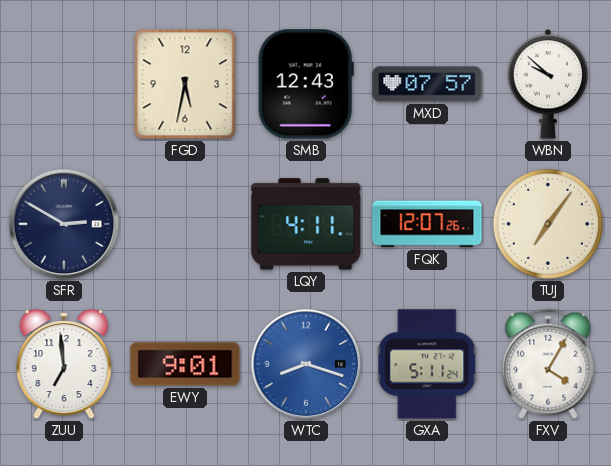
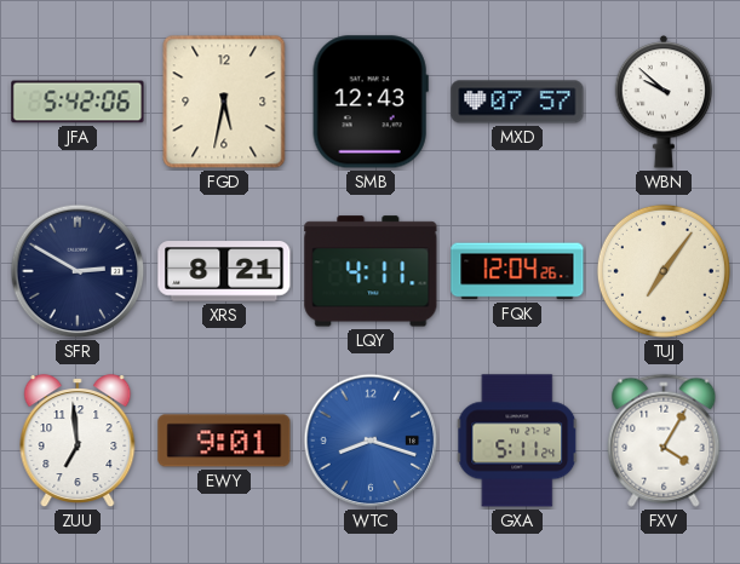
JFA: none -> 5:42 (78, 102)
XRS: none -> 8:21 (224, 271)
FQK: 12:07 -> 12:04 (517, 271)
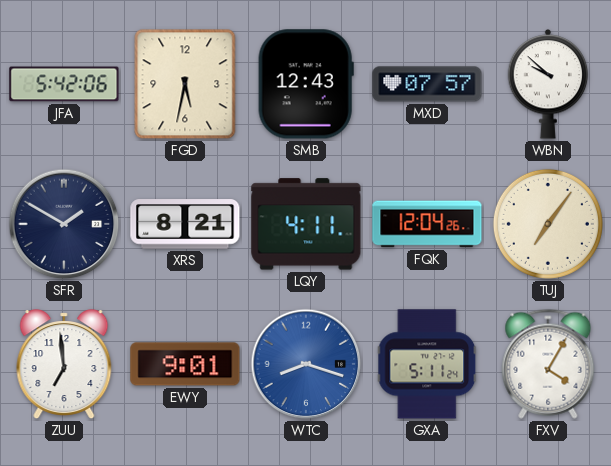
SFR: 2:50 -> 1:50 (64, 224)
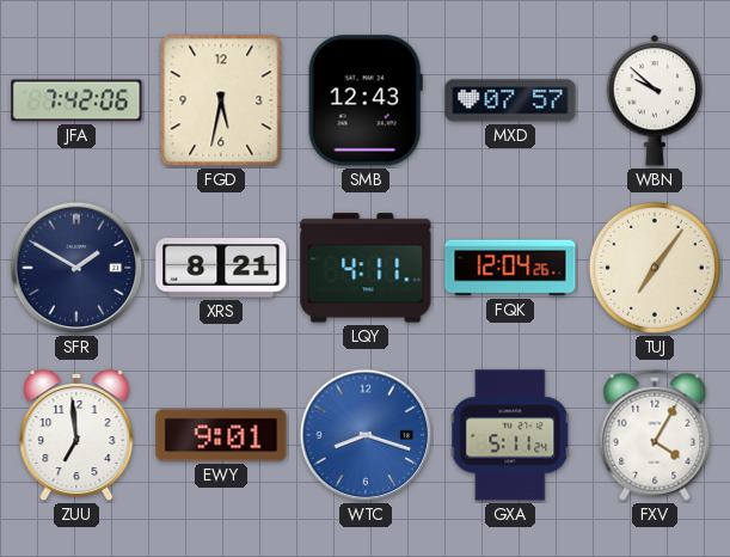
JFA: 5:42 -> 7:42 (76, 100)
